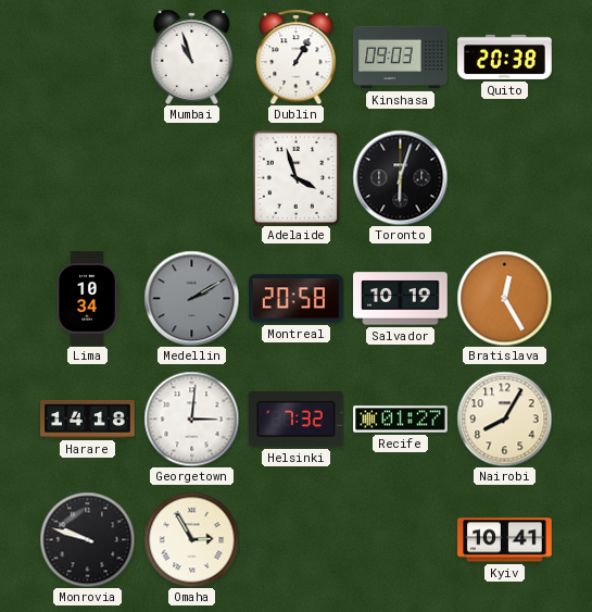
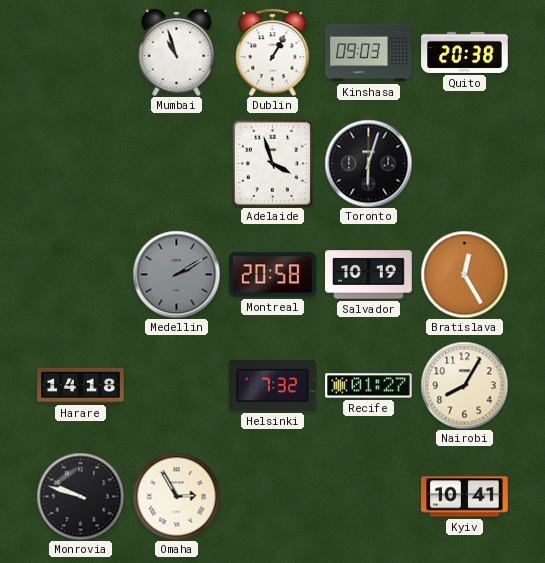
Lima: 10:34 -> none (87, 299)
Georgetown: 3:01 -> none (191, 419)
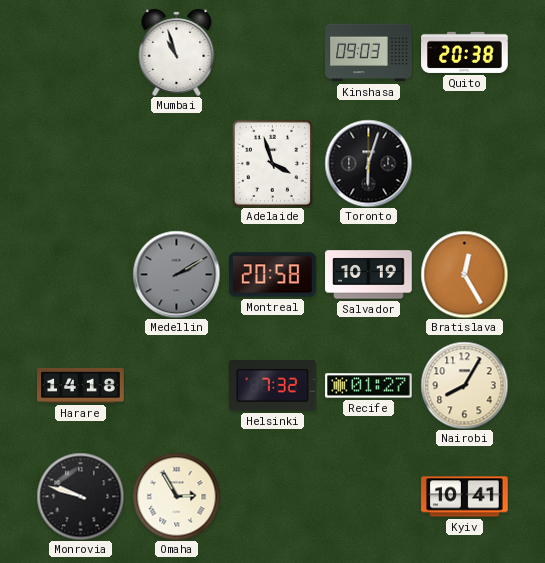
Dublin: 1:05 -> none (273, 52)
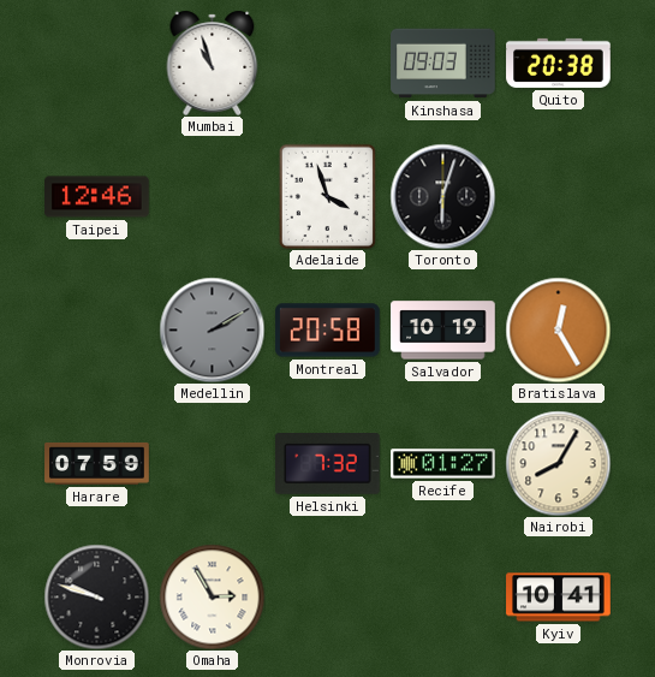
Taipei: none -> 12:46 (97, 197)
Harare: 14:18 -> 07:59 (97, 463)
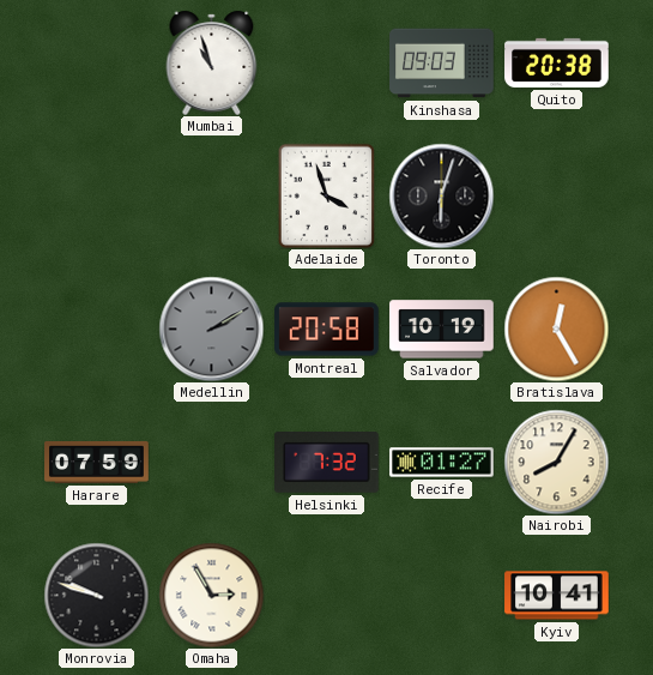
Taipei: 12:46 -> none (97, 197)
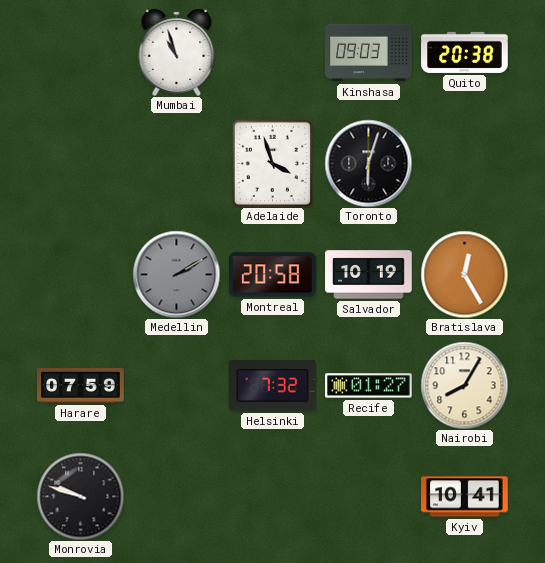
Omaha: 2:55 -> none (211, 595)
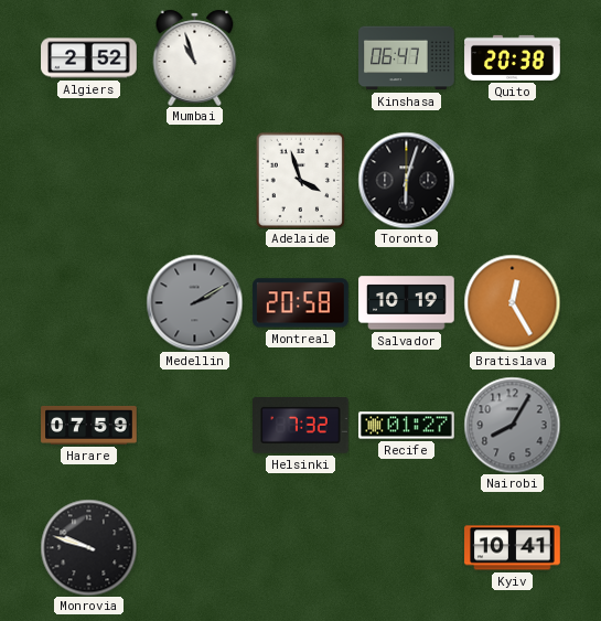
Algiers: none -> 2:52 (89, 58)
Kinshasa: 09:03 -> 06:47 (407, 58)
Nairobi dial: cream -> grey (512, 425)
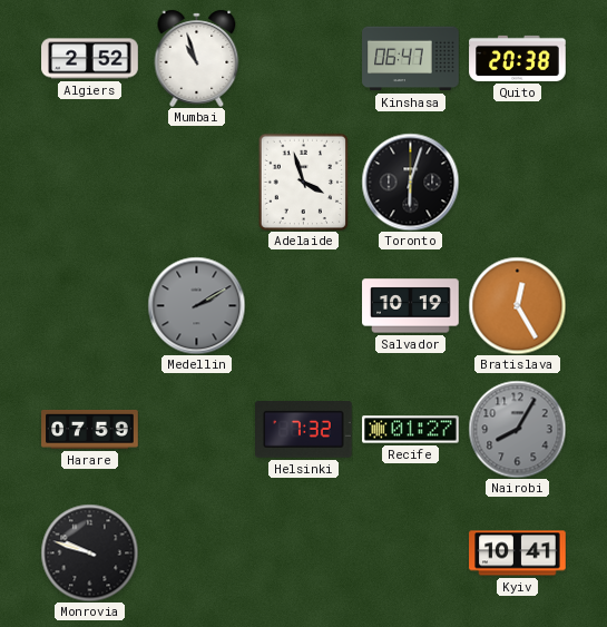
Montreal: 20:58 -> none (301, 303)
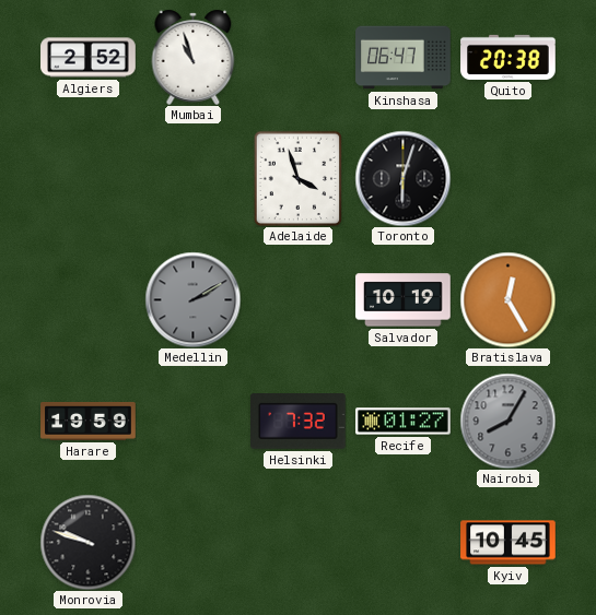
Harare: 07:59 -> 19:59 (89, 421)
Kyiv: 10:41 -> 10:45 (509, 543)
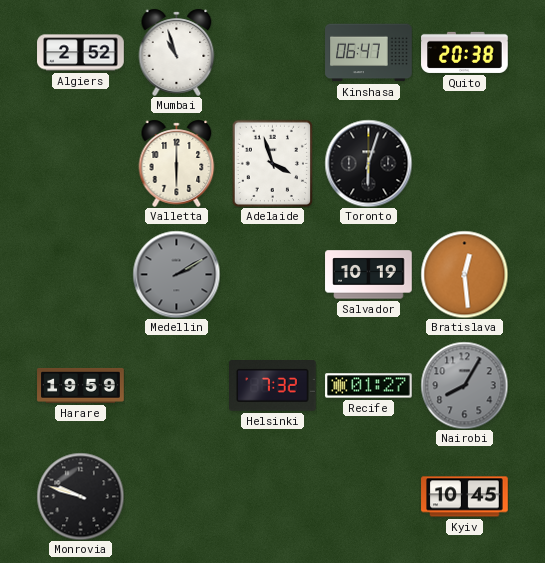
Valletta: none -> 6:00 (177, 163)
Bratislava: 12:25 -> 12:29 (464, 274)
